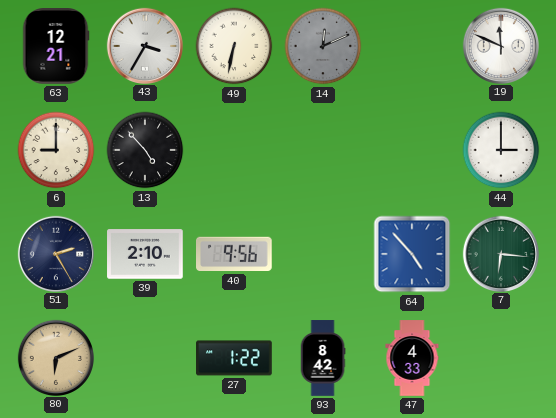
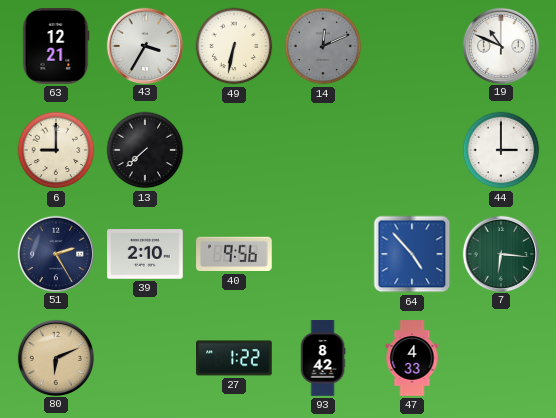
19: 11:49 -> 10:49 (500, 45)
13: 4:53 -> 7:38 (145, 150)
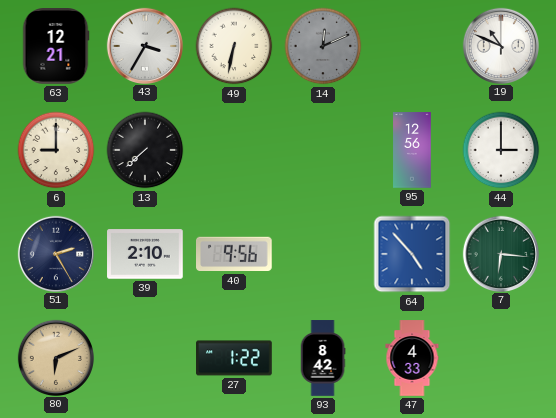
95: none -> 12:56 (412, 150)
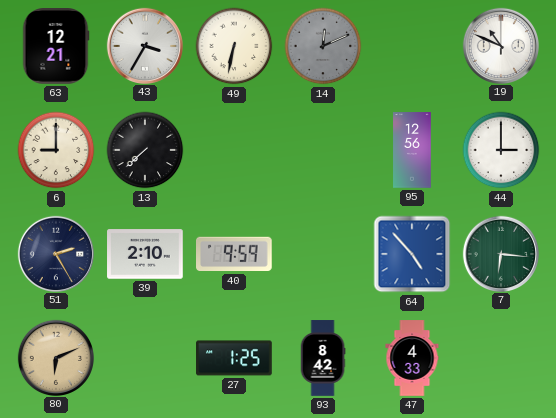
40: 9:56 -> 9:59 (235, 254)
27: 1:22 -> 1:25 (234, 358)
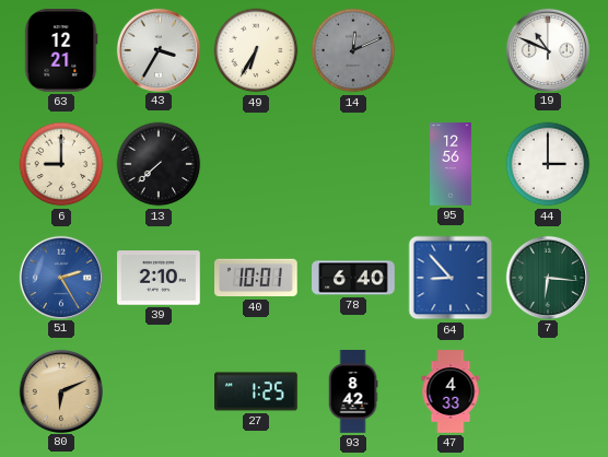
49: 6:32 -> 6:35 (256, 50)
51 dial: navy -> blue (60, 277)
40: 9:59 -> 10:01 (257, 278)
78: none -> 6:40 (353, 278)
64: 4:53 -> 8:53 (451, 278)
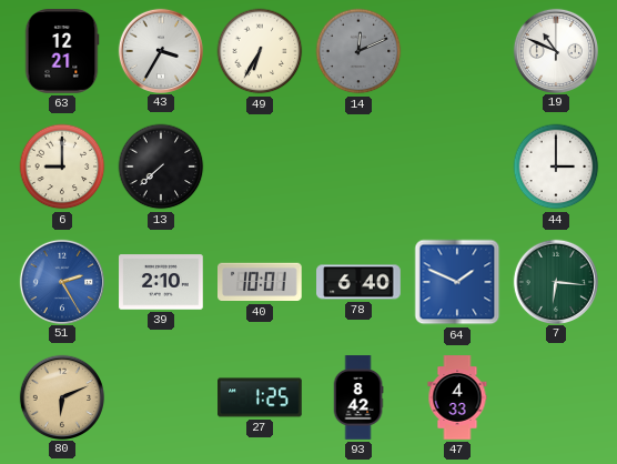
95: 12:56 -> none (451, 164)
64: 8:53 -> 1:49 (457, 282)
